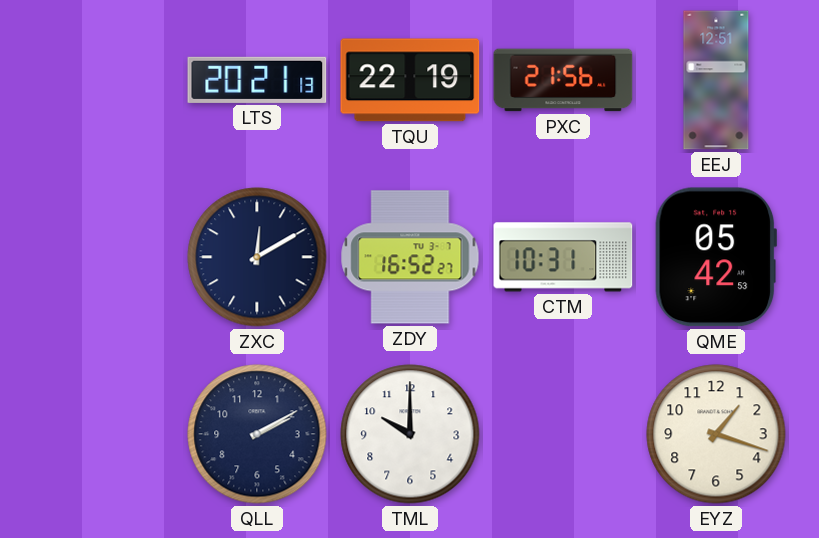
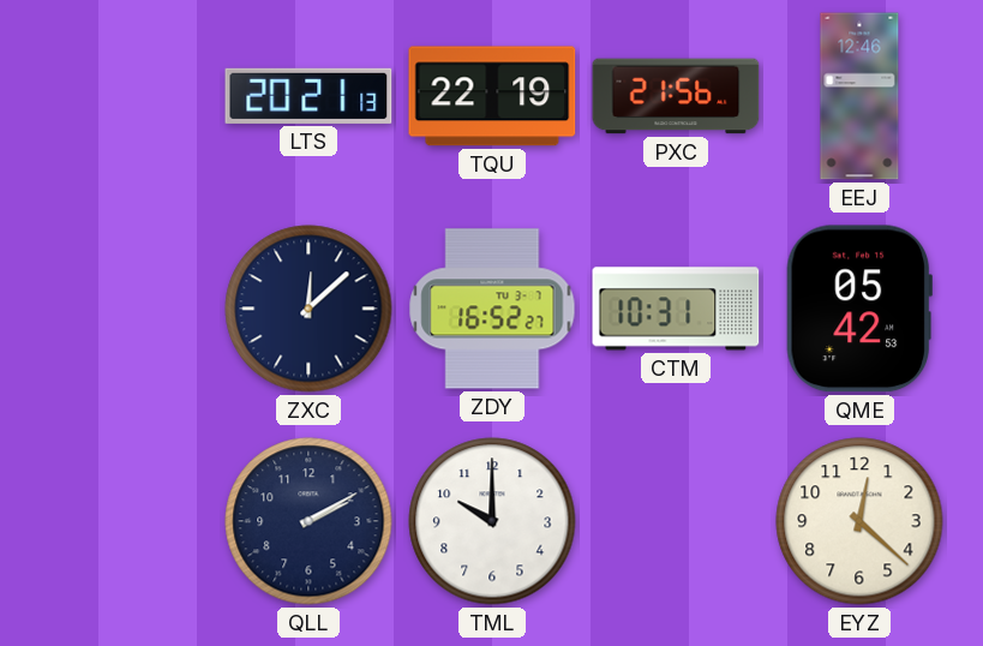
EEJ: 12:51 -> 12:46 (859, 96)
ZXC: 12:10 -> 12:08 (308, 309)
EYZ: 1:18 -> 12:22 (859, 521)
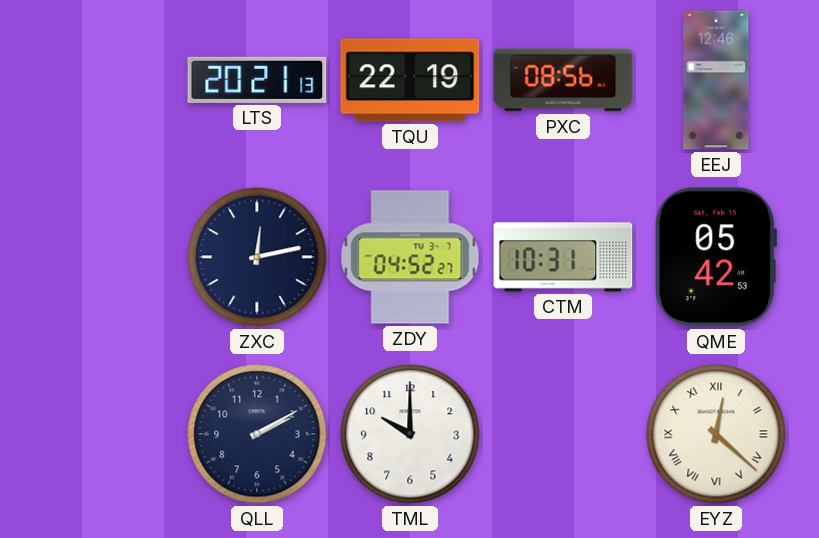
PXC: 21:56 -> 08:56 (563, 80)
ZXC: 12:08 -> 12:13 (257, 257)
ZDY: 16:52 -> 04:52 (410, 257)
EYZ numerals: Arabic -> Roman (716, 434)
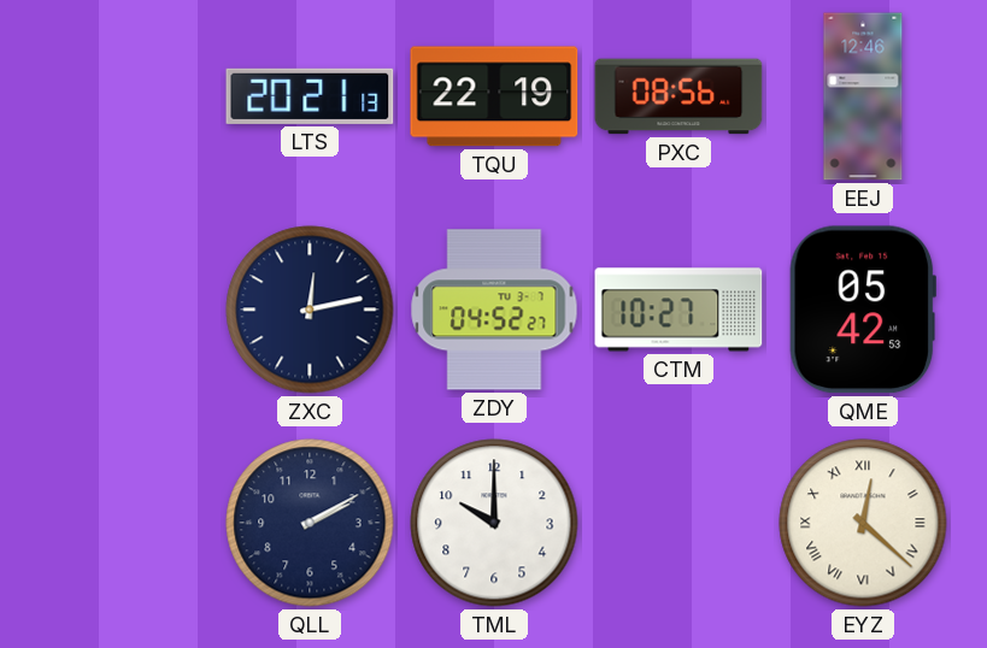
CTM: 10:31 -> 10:27 (678, 310)
